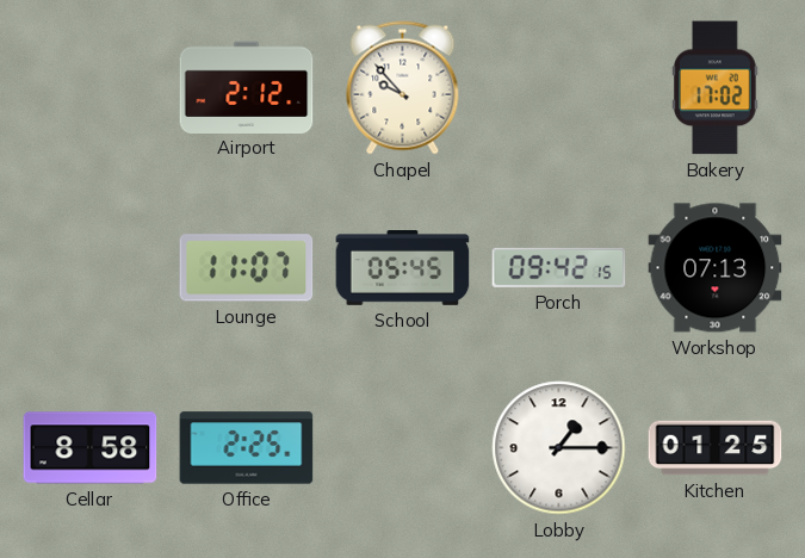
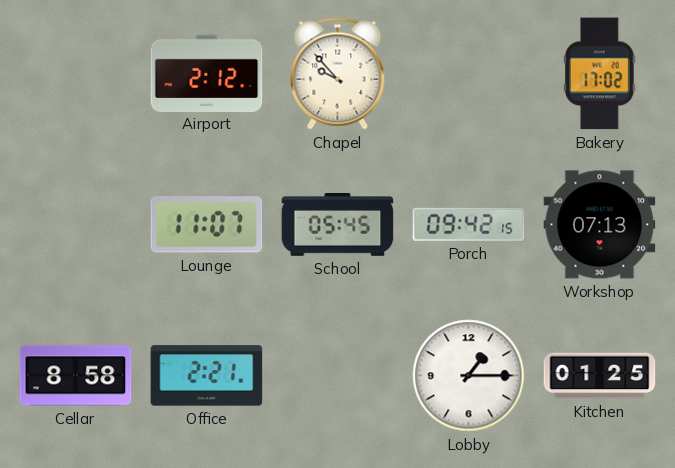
Office: 2:25 -> 2:21 (207, 376)
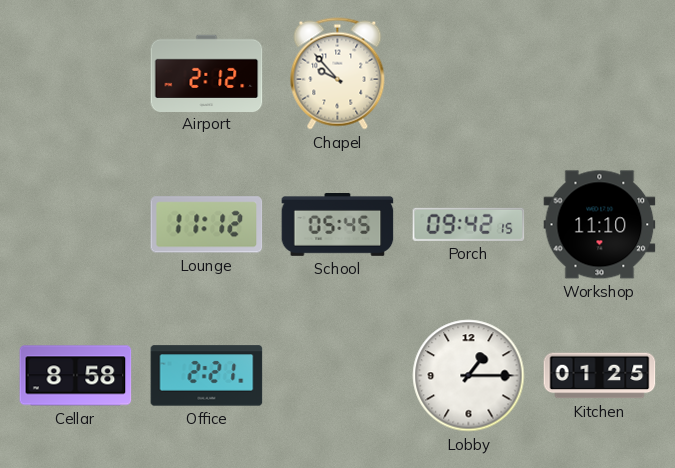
Bakery: 17:02 -> none (599, 74)
Lounge: 11:07 -> 11:12 (207, 225)
Workshop: 07:13 -> 11:10 (600, 225)
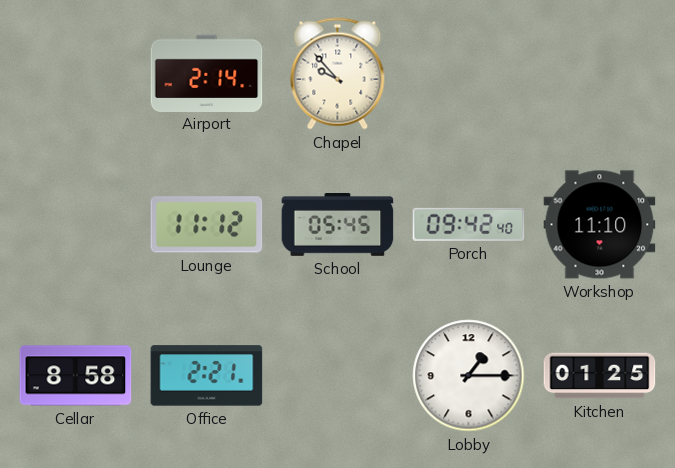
Airport: 2:12 -> 2:14 (207, 73)
Porch: 09:42:15 -> 09:42:40 (469, 224)
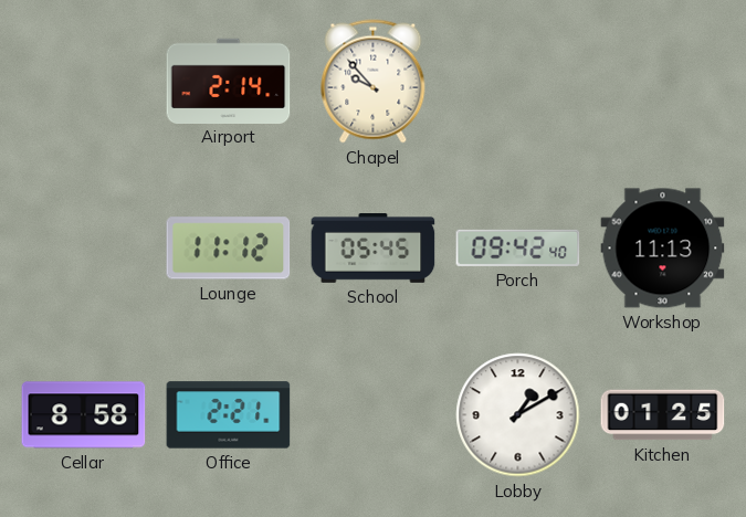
Workshop: 11:10 -> 11:13 (663, 249)
Lobby: 1:15 -> 1:10 (518, 415)
